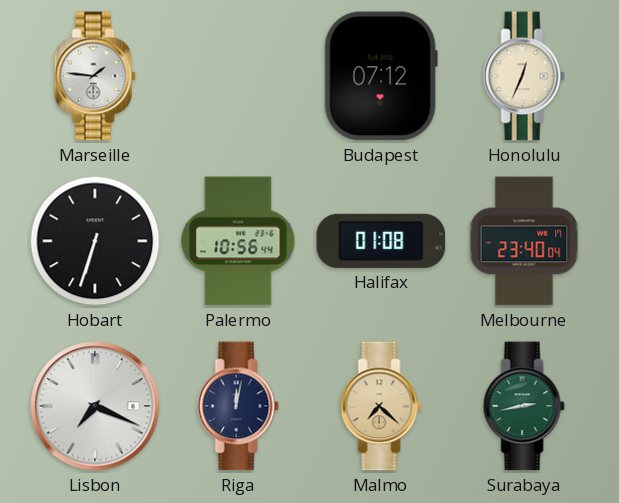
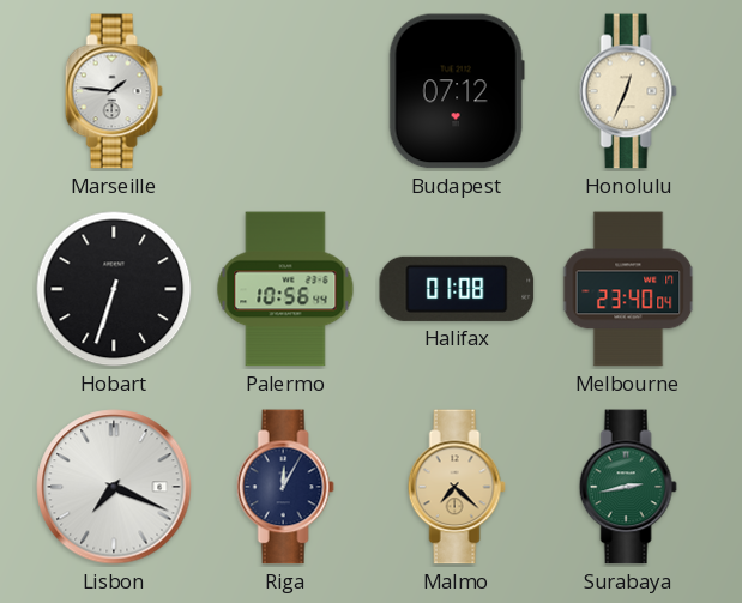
Riga: 12:02 -> 12:05 (285, 487)
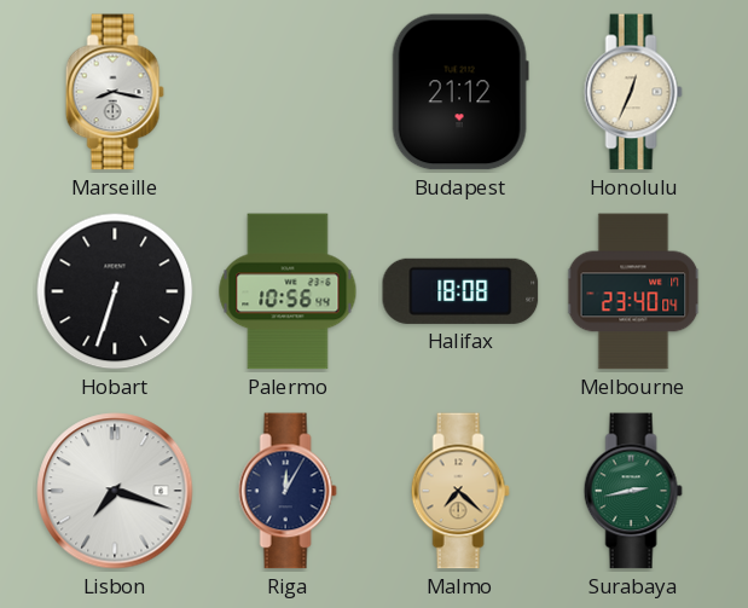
Marseille: 1:46 -> 8:17 (115, 92)
Budapest: 07:12 -> 21:12 (460, 92)
Halifax: 01:08 -> 18:08 (460, 291)
Lisbon: 7:19 -> 7:18 (115, 491)
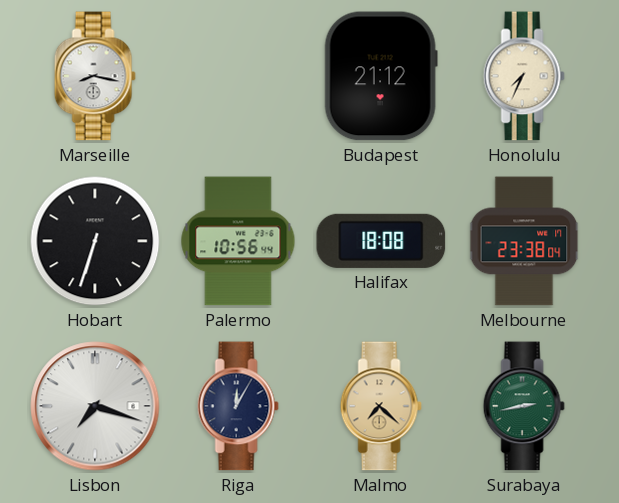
Honolulu: 12:34 -> 7:34 (524, 76)
Melbourne: 23:40 -> 23:38 (524, 241)
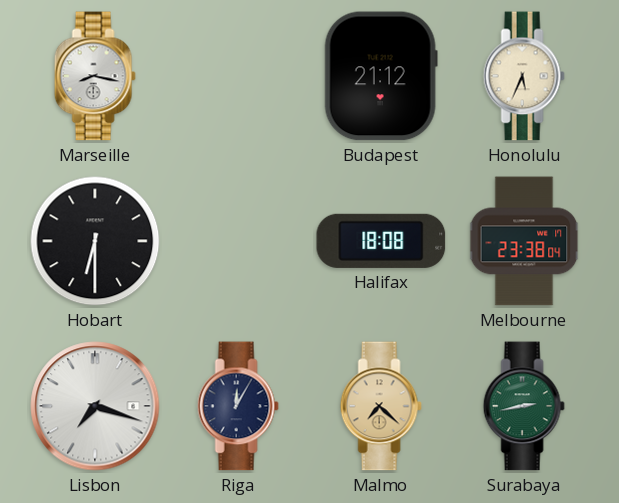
Honolulu: 7:34 -> 5:34 (524, 76)
Hobart: 6:33 -> 6:30 (95, 241)
Palermo: 10:56 -> none (238, 241)
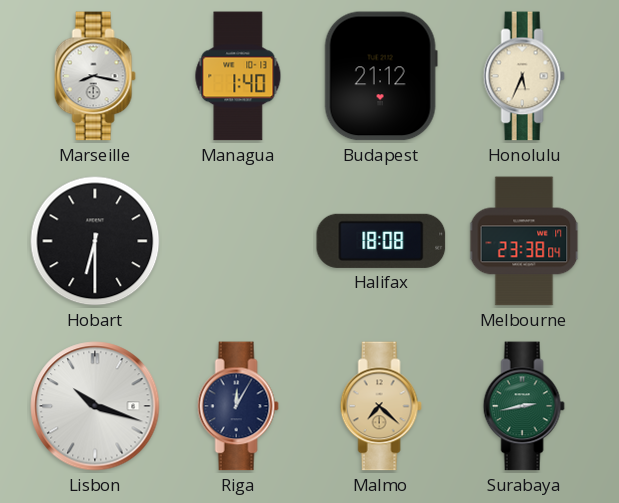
Managua: none -> 1:40 (238, 76)
Lisbon: 7:18 -> 10:18 (95, 406)
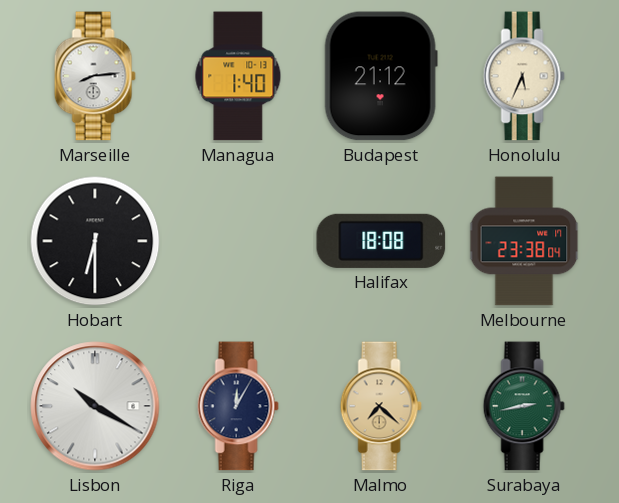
Marseille: 8:17 -> 8:14 (95, 76)
Lisbon: 10:18 -> 10:20 (95, 406)
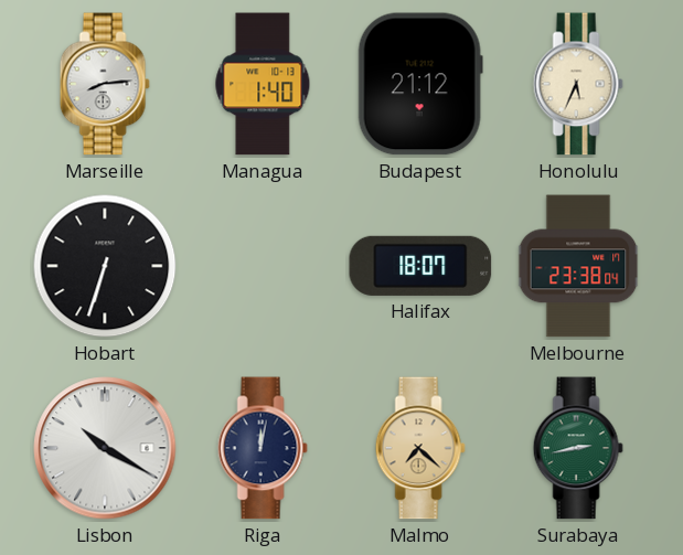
Hobart: 6:30 -> 6:33 (105, 266)
Halifax: 18:08 -> 18:07 (420, 266)
Riga: 12:05 -> 12:02 (263, 448)
